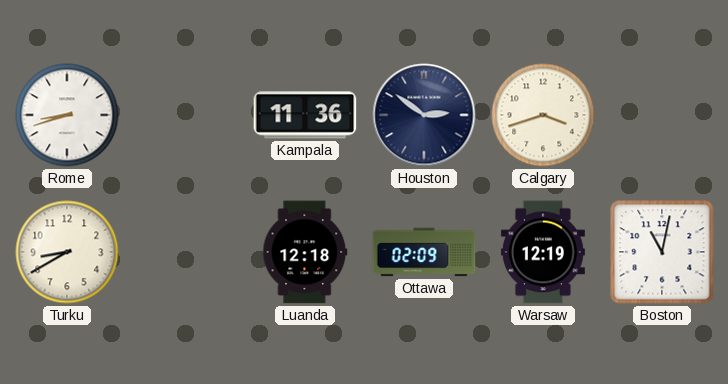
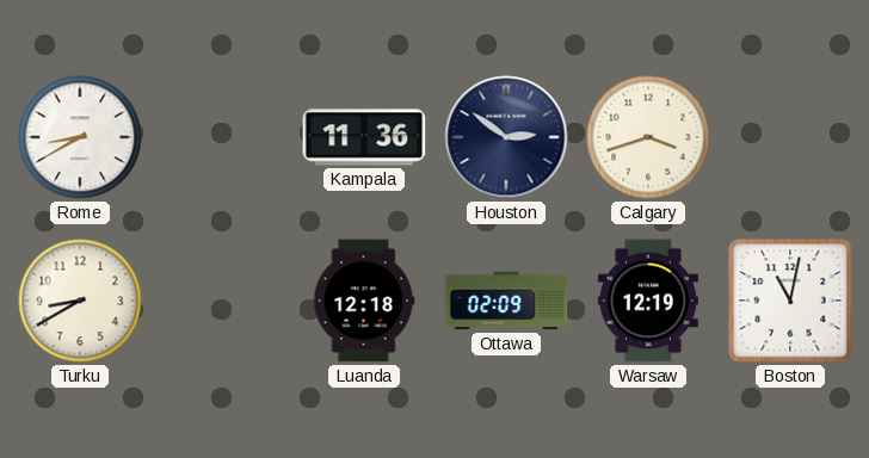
Rome: 8:42 -> 8:40 (80, 137)
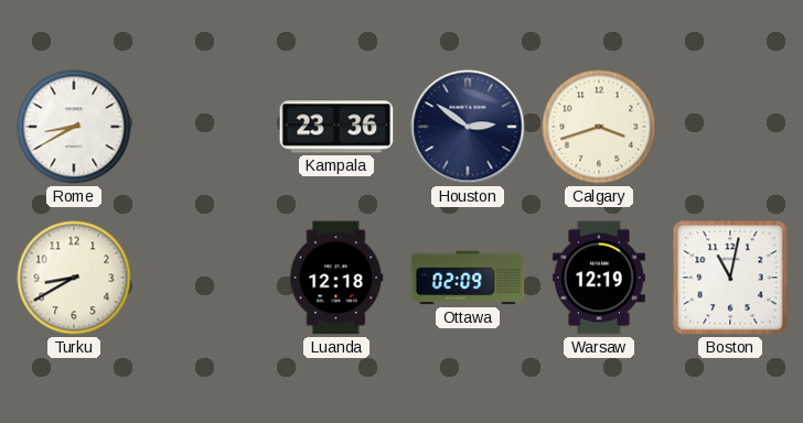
Kampala: 11:36 -> 23:36 (336, 127)
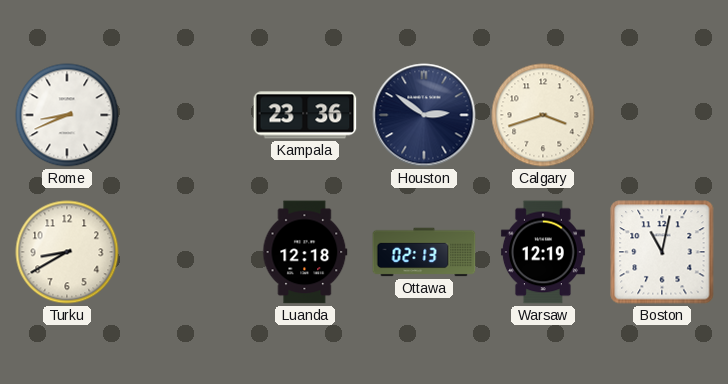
Rome: 8:40 -> 8:41 (67, 115)
Ottawa: 02:09 -> 02:13 (424, 252)
